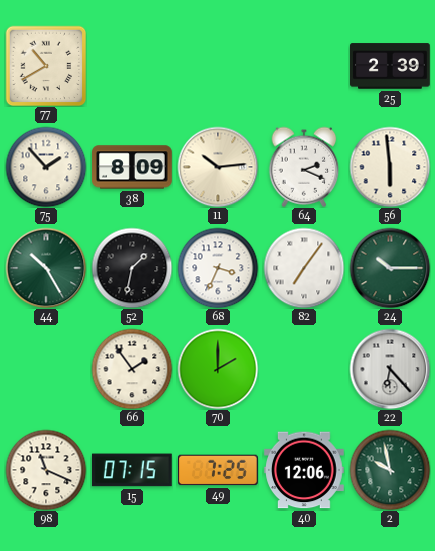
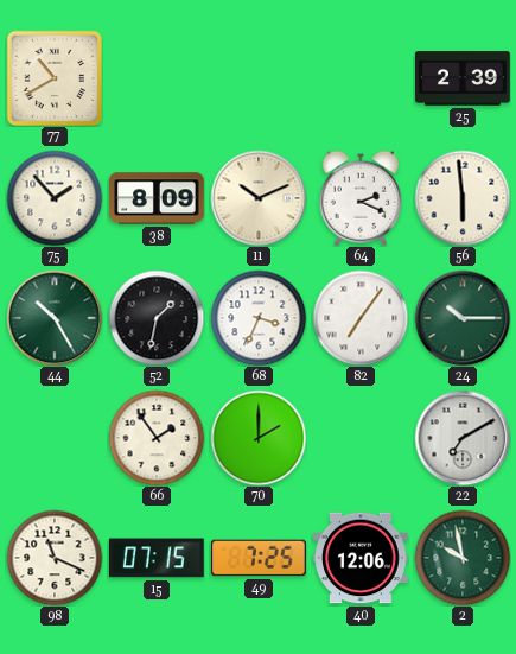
11: 10:14 -> 10:11 (259, 198)
22: 6:23 -> 7:10 (463, 438)
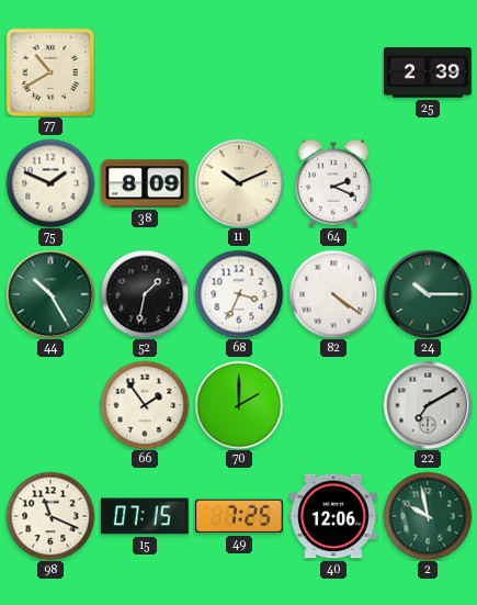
75: 1:53 -> 1:49 (50, 183)
56: 5:59 -> none (463, 198)
82: 7:06 -> 4:21 (333, 294)
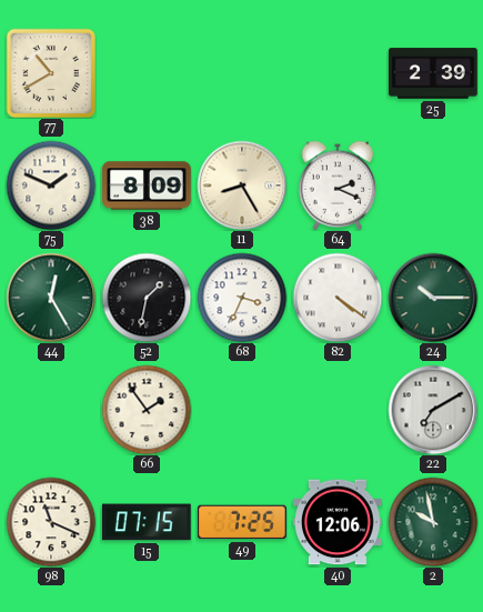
11: 10:11 -> 8:25 (242, 185)
44: 10:25 -> 12:25 (51, 298)
70: 2:00 -> none (239, 405)
